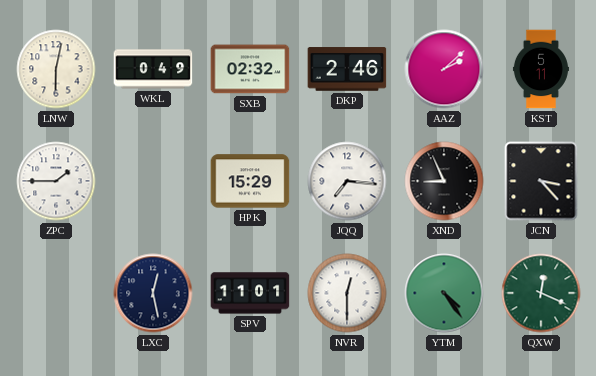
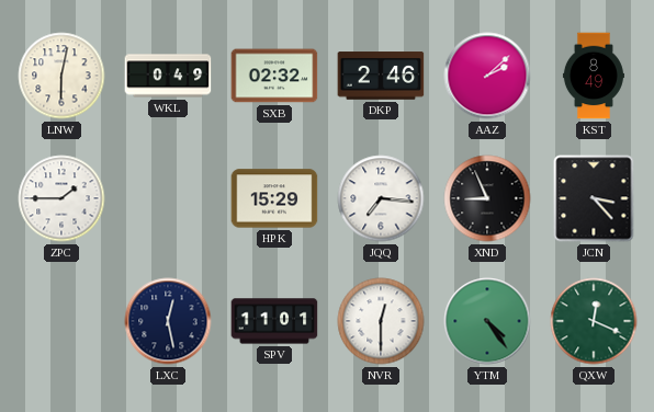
KST: 5:11 -> 8:49 (594, 76)
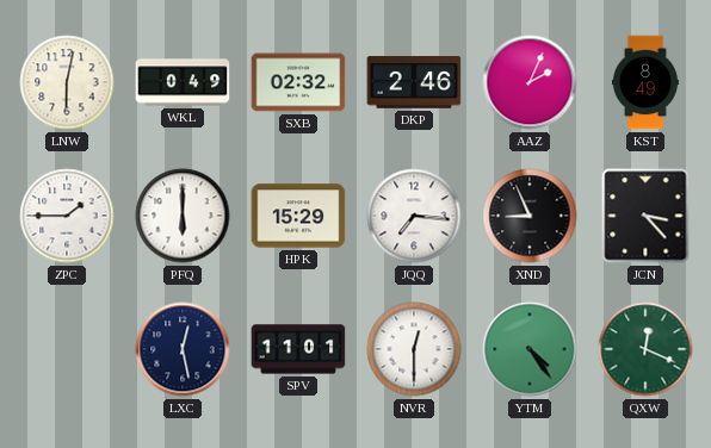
AAZ: 2:08 -> 2:04 (530, 82)
PFQ: none -> 6:00 (183, 216)
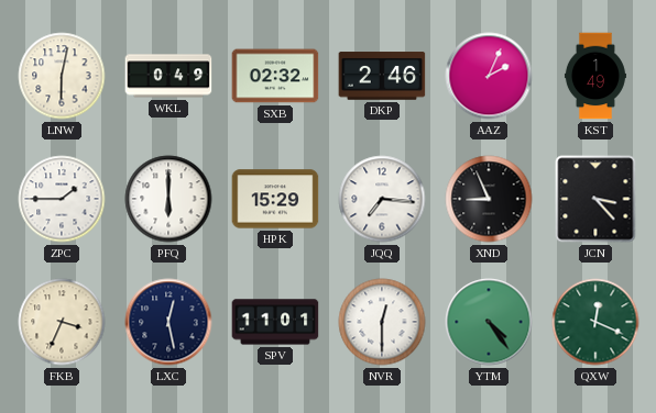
KST: 8:49 -> 1:49 (595, 76)
FKB: none -> 3:34 (62, 322)
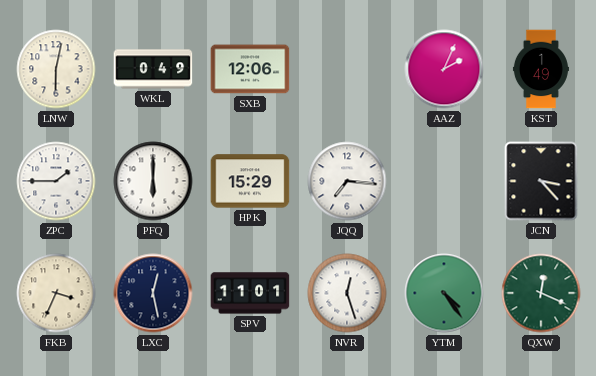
SXB: 02:32 -> 12:06 (250, 69)
DKP: 2:46 -> none (382, 76)
XND: 8:56 -> none (489, 199)
NVR: 12:30 -> 12:27 (347, 293)
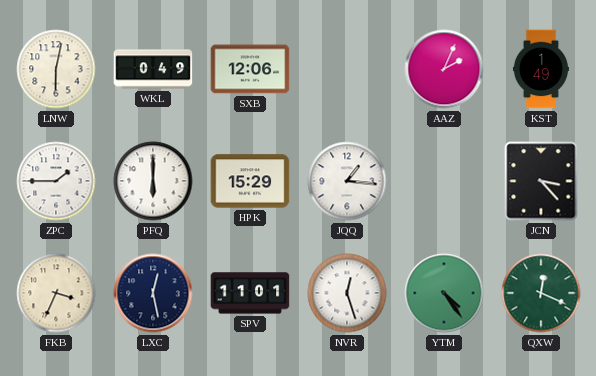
JQQ: 7:16 -> 1:16 (347, 181)
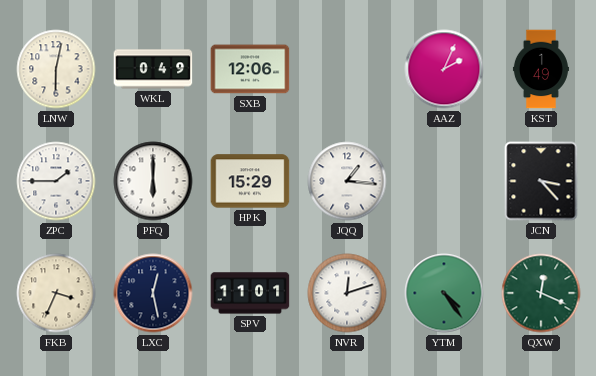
NVR: 12:27 -> 12:12 (347, 293)
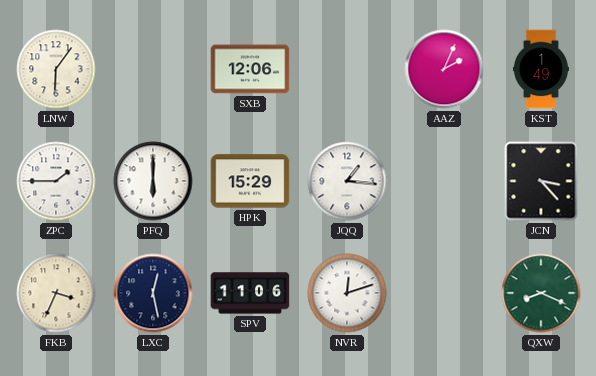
LNW: 6:02 -> 6:06 (56, 69)
WKL: 0:49 -> none (153, 69)
SPV: 11:01 -> 11:06 (250, 293)
YTM: 4:24 -> none (444, 293)
QXW: 12:19 -> 8:19 (541, 293)
